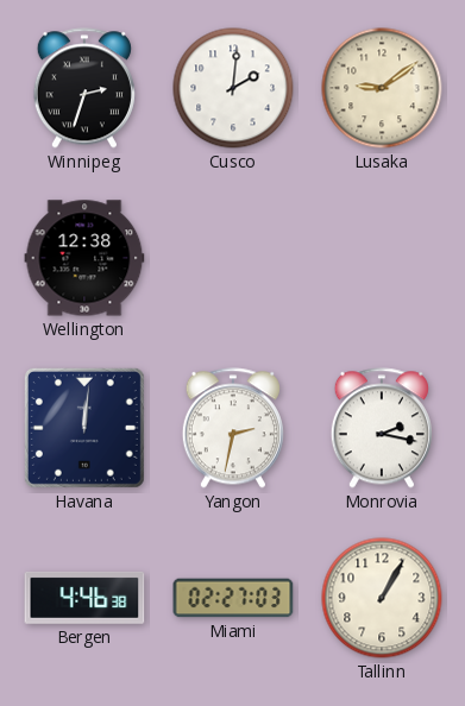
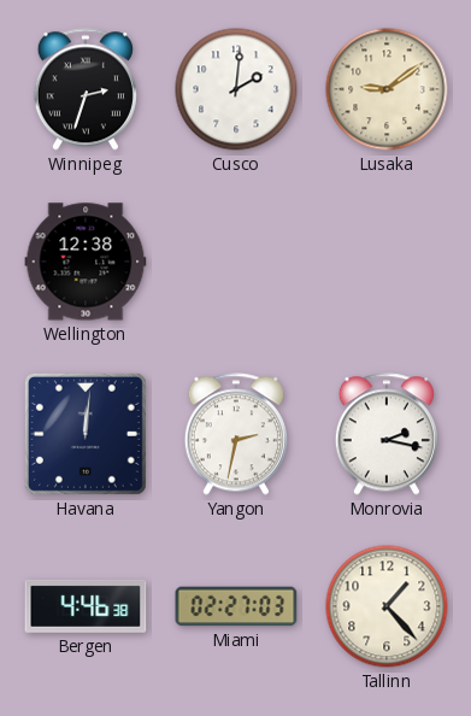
Tallinn: 1:05 -> 1:23 (387, 606)
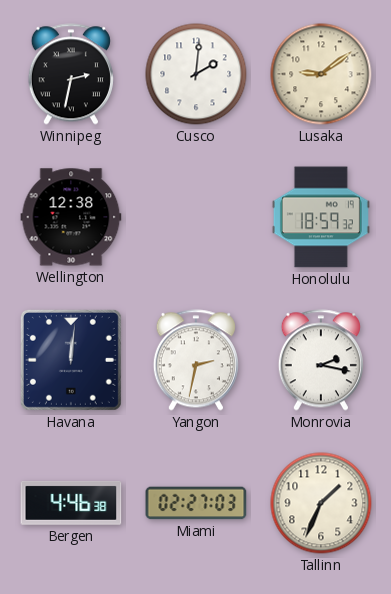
Winnipeg: 2:33 -> 2:32 (71, 74)
Honolulu: none -> 18:59 (321, 217)
Tallinn: 1:23 -> 1:34 (321, 503)
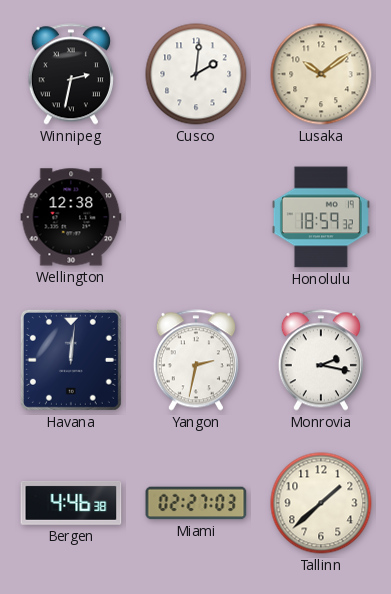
Lusaka: 9:09 -> 10:09 (321, 74)
Tallinn: 1:34 -> 1:38 (321, 503)
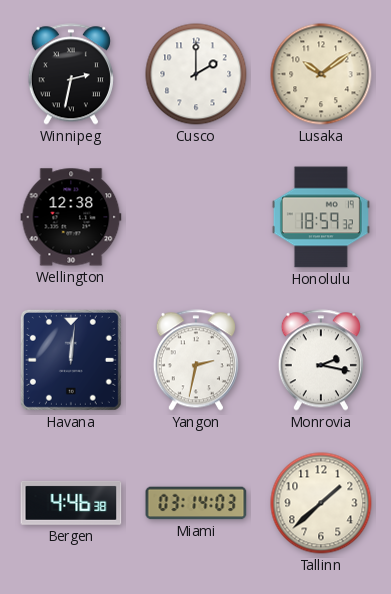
Cusco: 2:01 -> 2:00 (196, 74)
Miami: 02:27 -> 03:14 (196, 503)
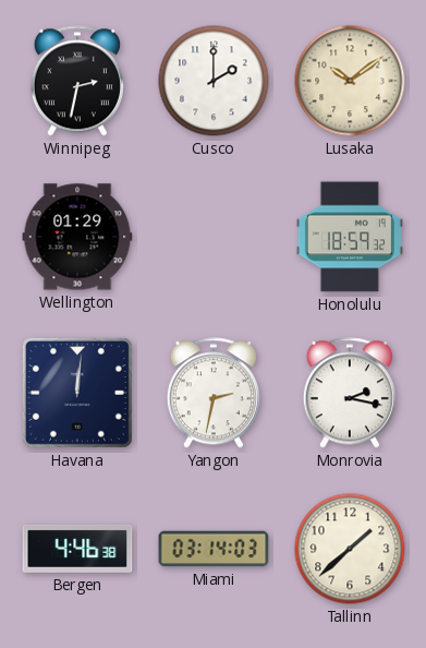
Wellington: 12:38 -> 01:29 (77, 237)
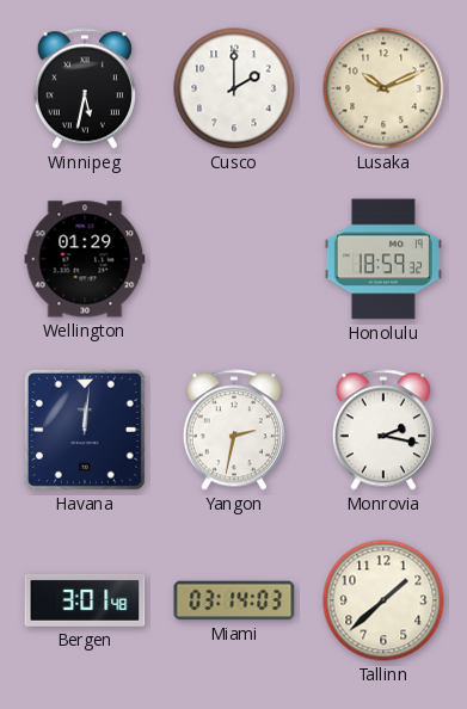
Winnipeg: 2:32 -> 5:32 (85, 88)
Lusaka: 10:09 -> 10:11 (383, 88)
Bergen: 4:46 -> 3:01 (85, 600)
